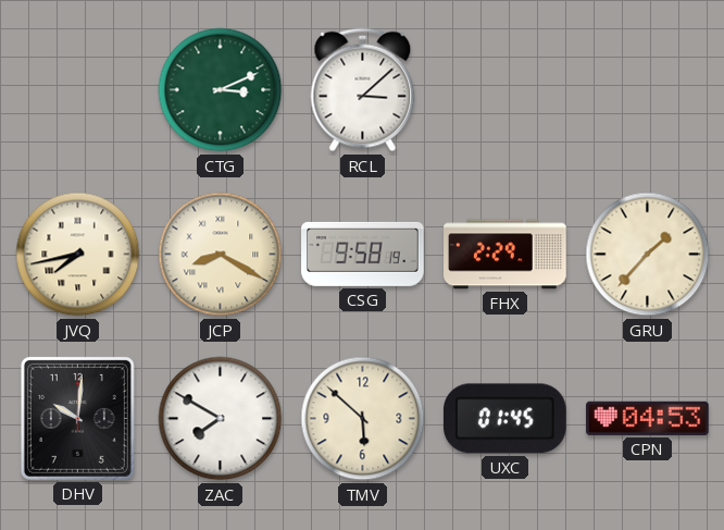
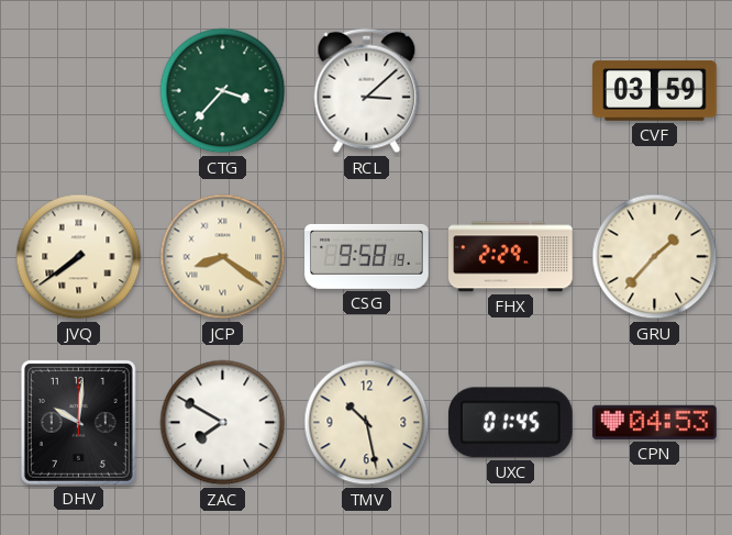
CTG: 3:11 -> 3:37 (223, 91)
CVF: none -> 03:59 (655, 91)
JVQ: 7:43 -> 7:39 (79, 257)
JCP: 8:20 -> 8:21 (223, 257)
TMV: 5:52 -> 10:28 (367, 423)
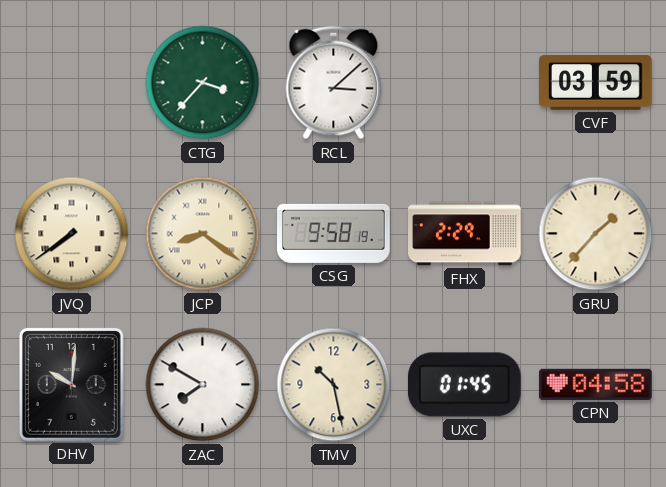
CPN: 04:53 -> 04:58 (596, 384)
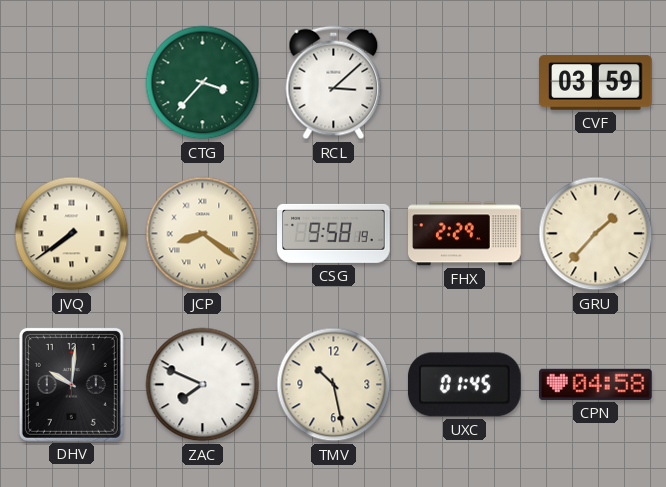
ZAC: 7:50 -> 7:49 (203, 385)
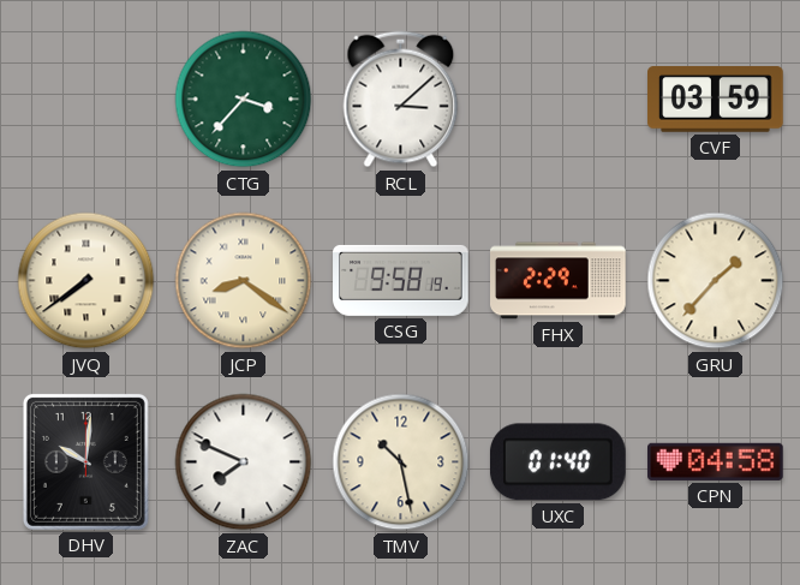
UXC: 01:45 -> 01:40 (557, 462)
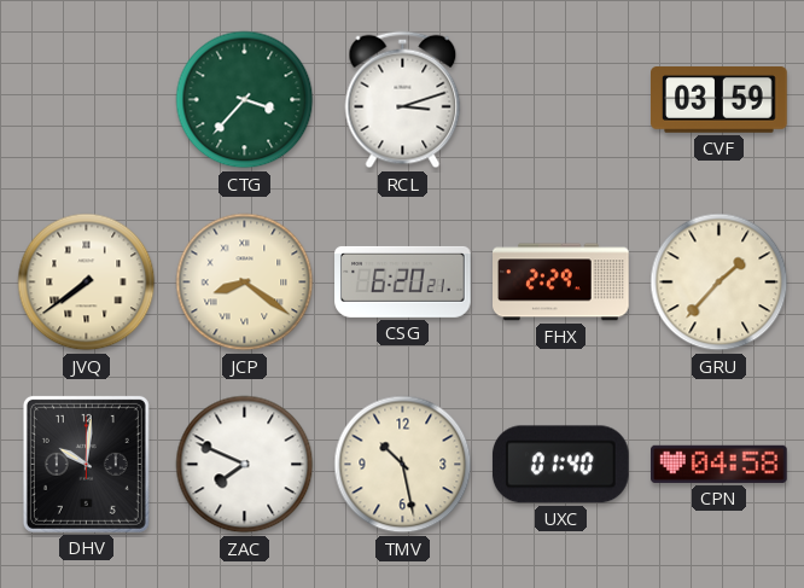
RCL: 3:08 -> 3:12 (403, 100)
CSG: 9:58 -> 6:20 (403, 281)
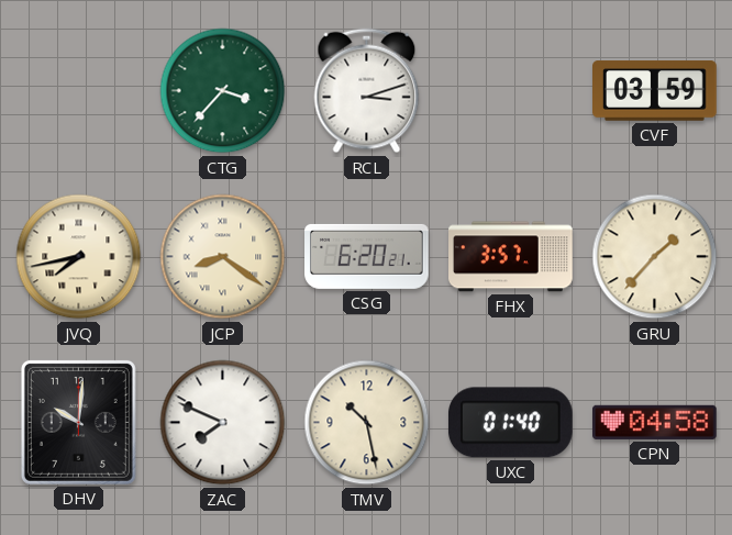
JVQ: 7:39 -> 7:43 (79, 257)
FHX: 2:29 -> 3:57 (511, 257)
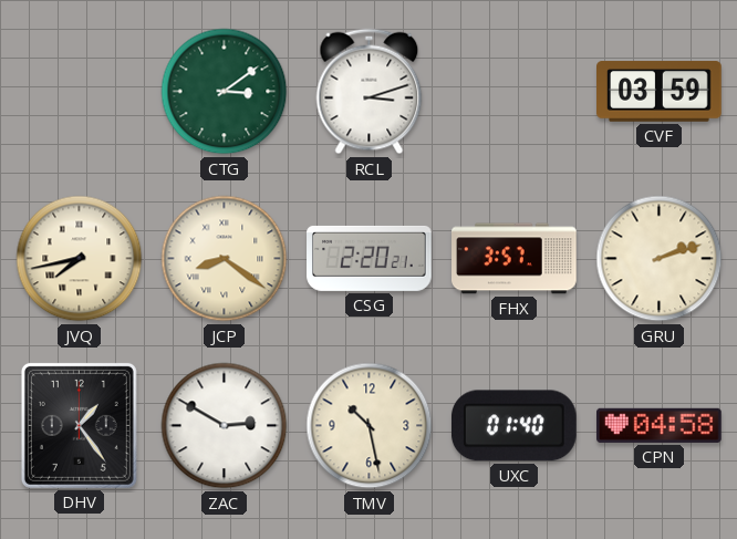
CTG: 3:37 -> 3:09 (225, 92)
CSG: 6:20 -> 2:20 (370, 258)
GRU: 1:37 -> 2:12 (660, 259)
DHV: 10:01 -> 1:24 (79, 425)
ZAC: 7:49 -> 2:50 (225, 426)
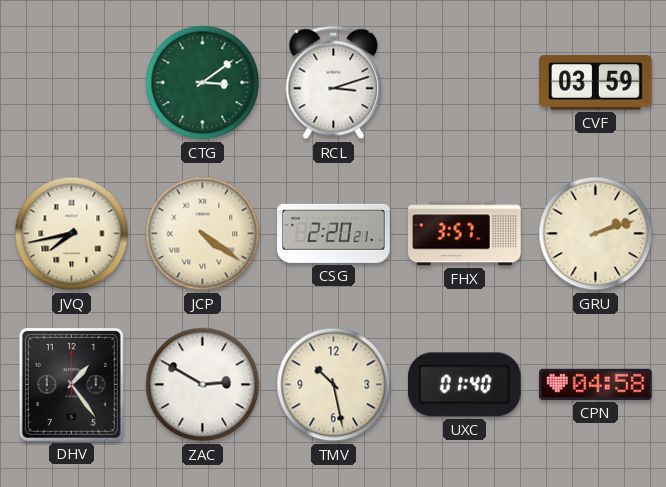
JCP: 8:21 -> 4:21 (203, 234)
